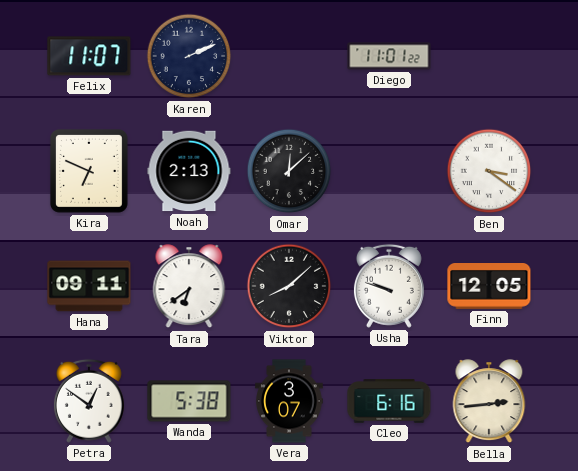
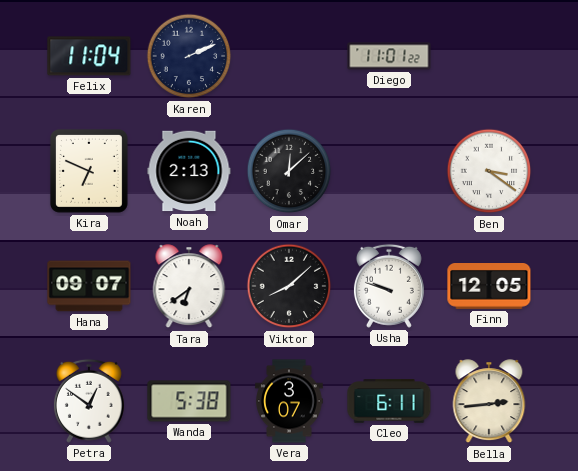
Felix: 11:07 -> 11:04 (89, 56)
Hana: 09:11 -> 09:07 (89, 286)
Cleo: 6:16 -> 6:11 (389, 401)
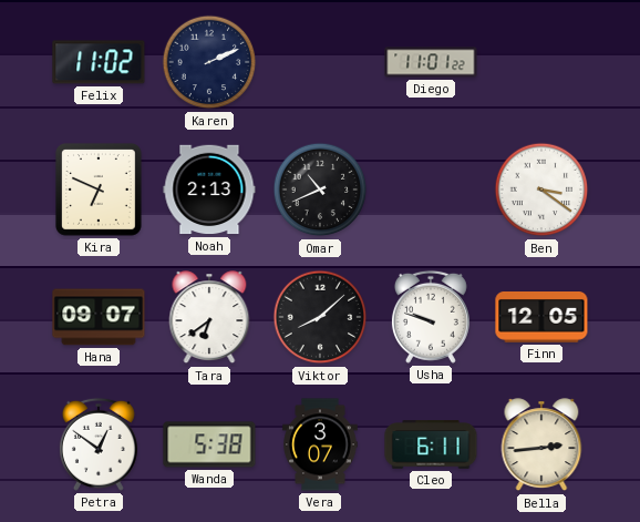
Felix: 11:04 -> 11:02 (99, 62)
Omar: 12:08 -> 10:41 (320, 190)
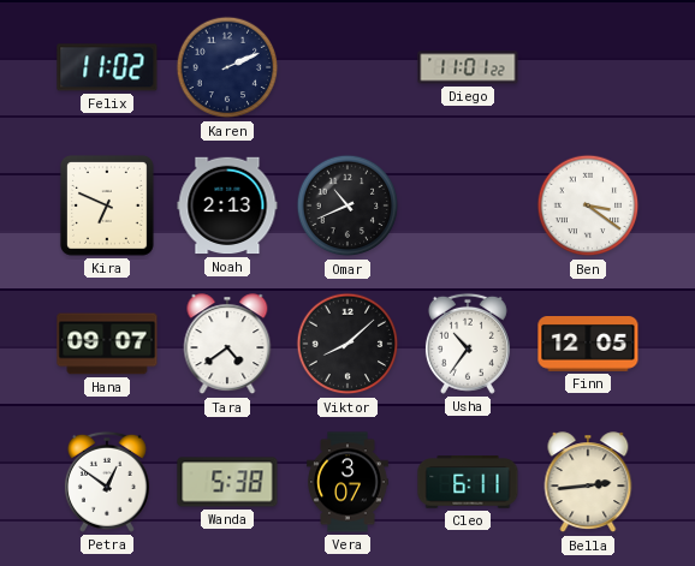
Tara: 6:39 -> 4:39 (227, 345)
Usha: 9:48 -> 10:36 (468, 344)
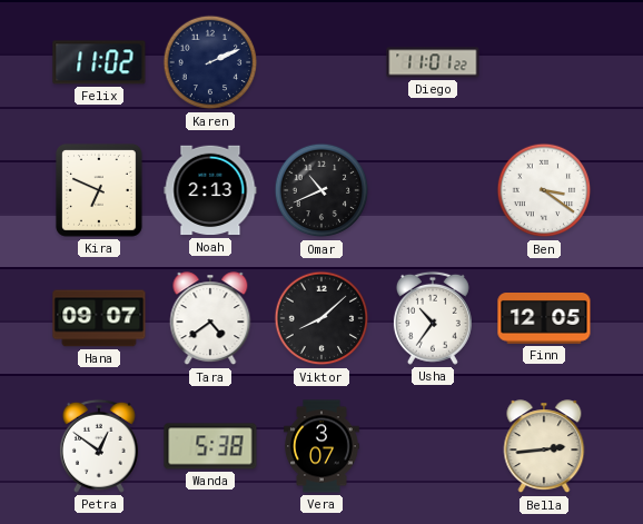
Cleo: 6:11 -> none (468, 482)
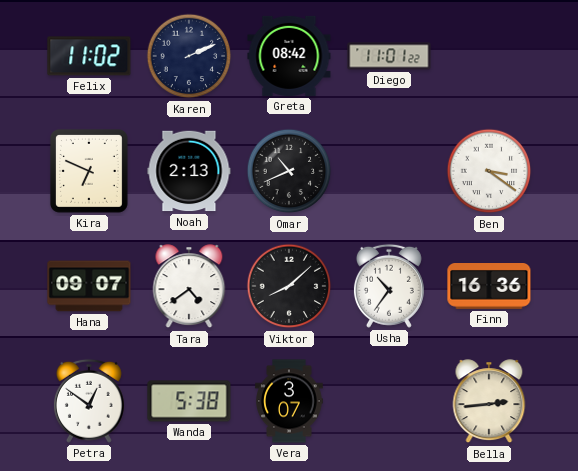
Greta: none -> 08:42 (289, 56)
Finn: 12:05 -> 16:36 (489, 287)
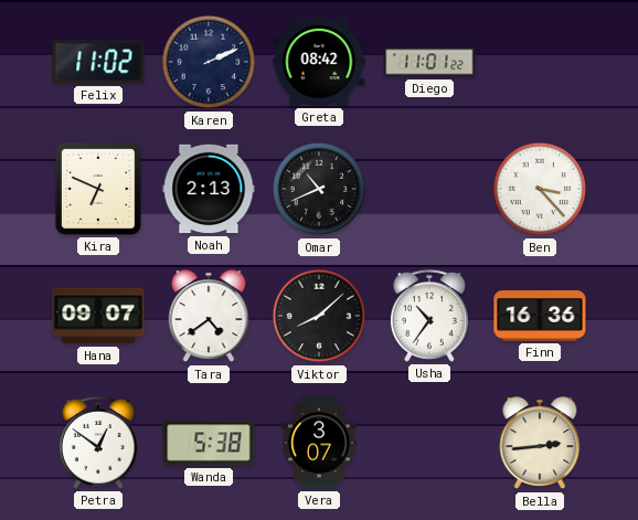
Ben: 3:21 -> 3:23 (540, 189)
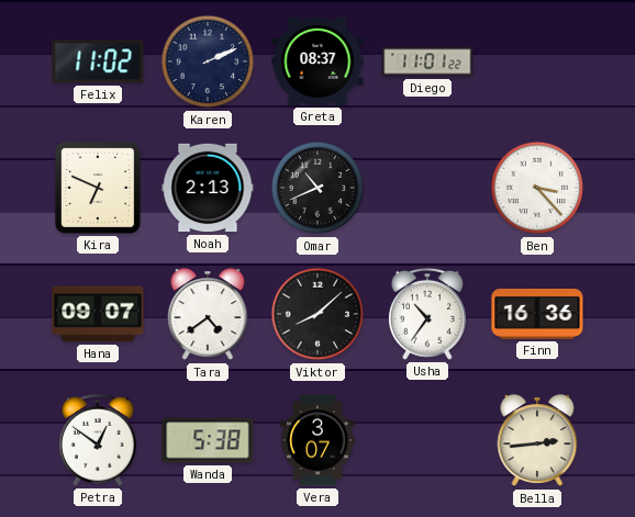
Greta: 08:42 -> 08:37 (317, 61)
